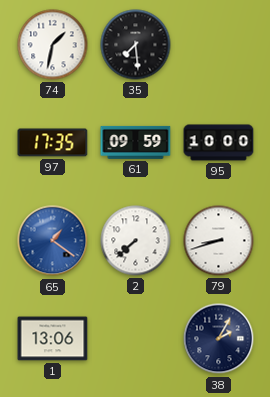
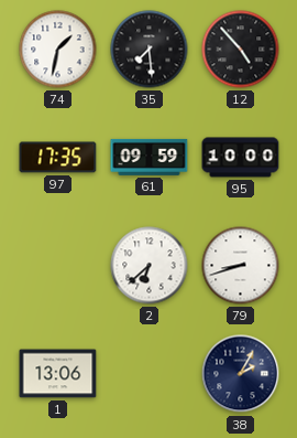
12: none -> 4:53 (241, 50)
65: 1:21 -> none (53, 241)
2: 7:38 -> 6:38 (150, 266)
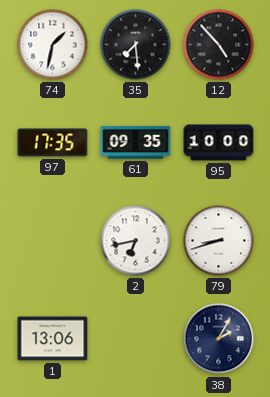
61: 09:59 -> 09:35 (136, 142)
2: 6:38 -> 6:43 (136, 241)
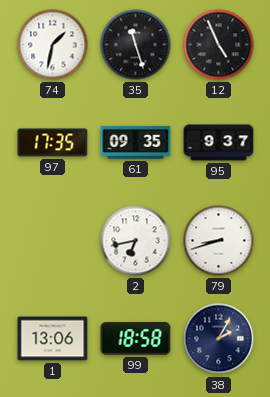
35: 7:29 -> 11:27 (136, 45)
12: 4:53 -> 4:56 (219, 45)
95: 10:00 -> 9:37 (219, 143)
99: none -> 18:58 (136, 339)
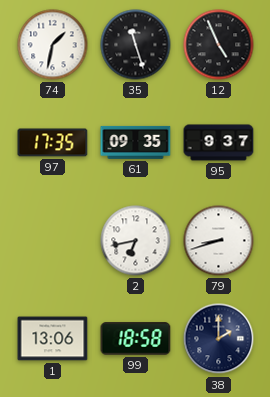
38: 2:05 -> 2:00 (219, 339)
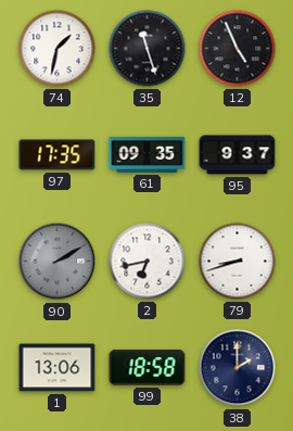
90: none -> 2:10 (58, 262)
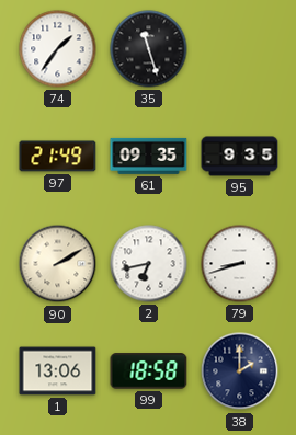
74: 1:32 -> 1:36 (58, 49)
12: 4:56 -> none (238, 49)
97: 17:35 -> 21:49 (58, 157)
95: 9:37 -> 9:35 (240, 157)
90 dial: grey -> cream (58, 264)
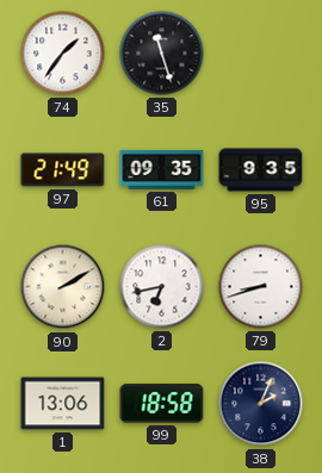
38: 2:00 -> 2:04 (261, 404)
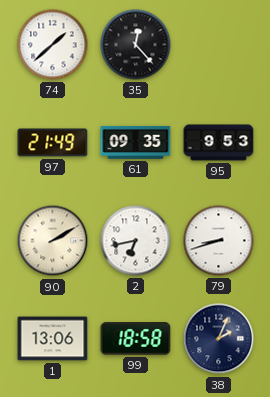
74: 1:36 -> 1:38 (53, 45)
35: 11:27 -> 12:23 (136, 45)
95: 9:35 -> 9:53 (219, 143)
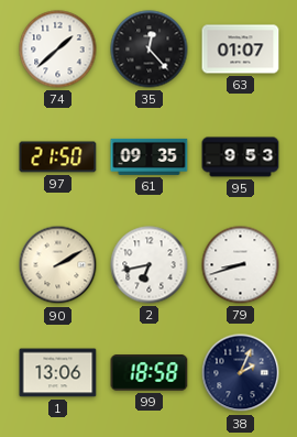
63: none -> 01:07 (241, 50)
97: 21:49 -> 21:50 (58, 157)
